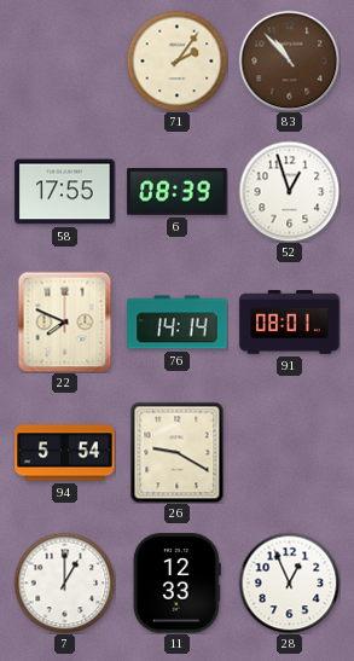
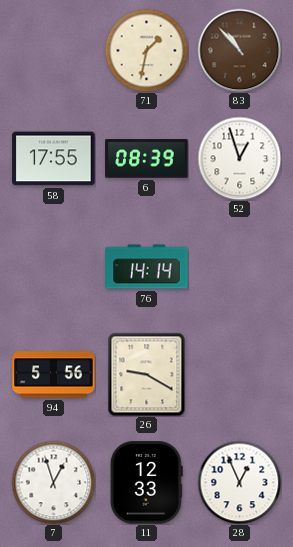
71: 2:06 -> 1:32 (146, 50)
22: 7:49 -> none (65, 321)
91: 08:01 -> none (290, 323)
94: 5:54 -> 5:56 (54, 375)
7: 1:00 -> 12:57 (53, 482)
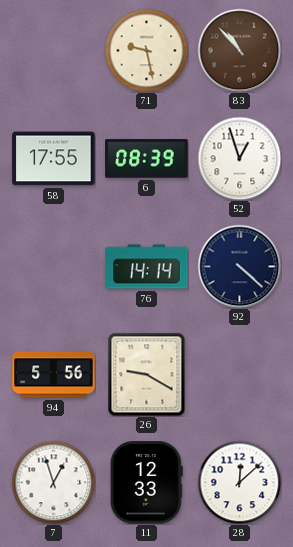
71: 1:32 -> 9:28 (146, 50)
92: none -> 4:22 (239, 266)
28: 12:56 -> 12:08 (239, 482)
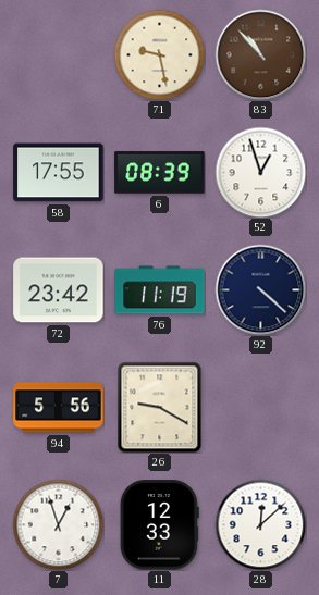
72: none -> 23:42 (59, 290)
76: 14:14 -> 11:19 (160, 290)
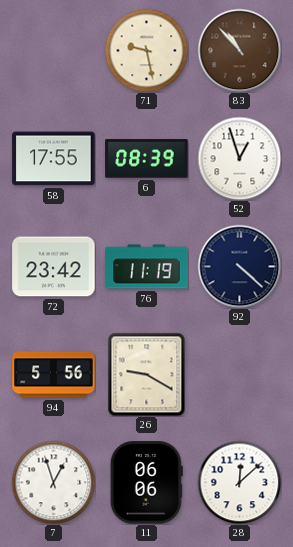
11: 12:33 -> 06:06 (146, 483)
